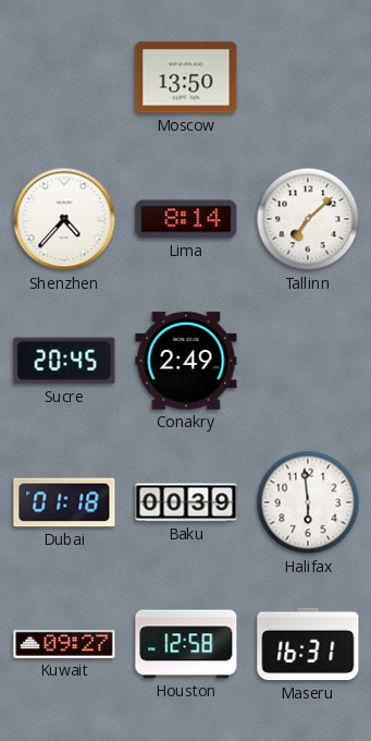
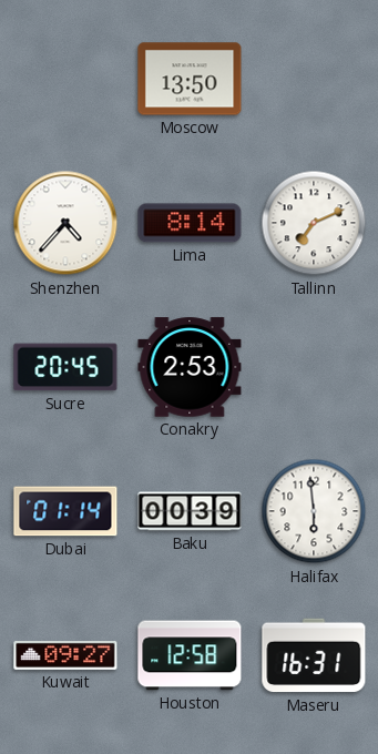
Tallinn: 7:08 -> 7:11 (314, 223)
Conakry: 2:49 -> 2:53 (190, 367)
Dubai: 01:18 -> 01:14 (65, 511)
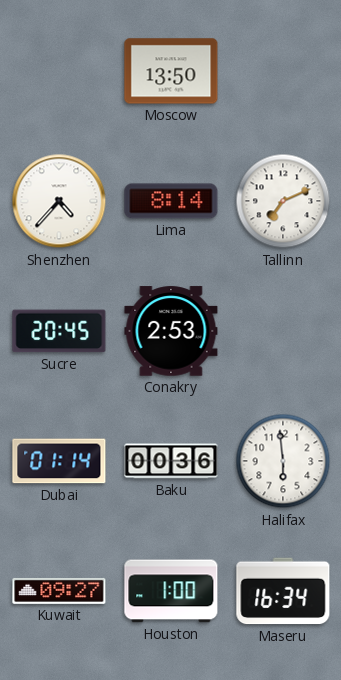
Baku: 00:39 -> 00:36 (171, 461)
Houston: 12:58 -> 1:00 (171, 591)
Maseru: 16:31 -> 16:34 (283, 591)
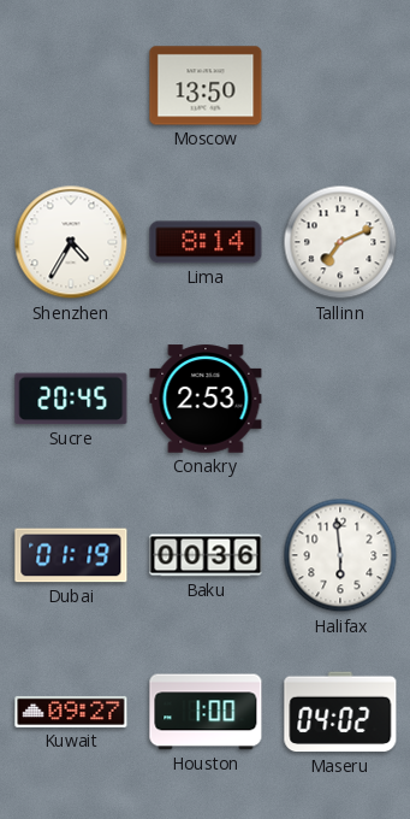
Shenzhen: 4:37 -> 4:35 (71, 242)
Dubai: 01:14 -> 01:19 (71, 555)
Maseru: 16:34 -> 04:02 (340, 712)
